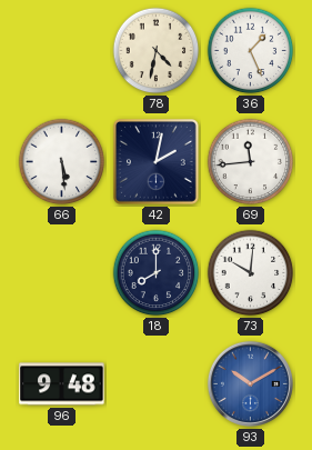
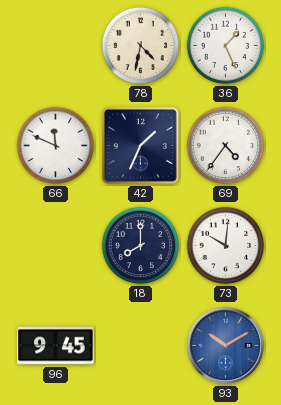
66: 5:29 -> 11:49 (56, 146)
42: 2:02 -> 1:34 (140, 145)
69: 11:44 -> 4:36 (226, 146)
96: 9:48 -> 9:45 (56, 346)
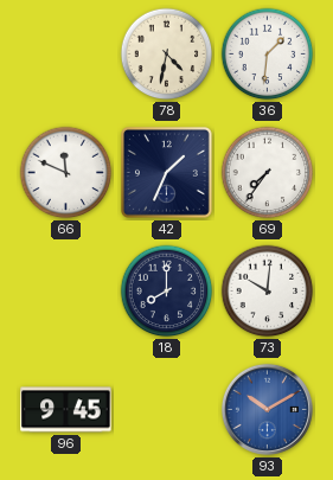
36: 1:26 -> 1:31 (268, 55)
69: 4:36 -> 7:36 (268, 173)
